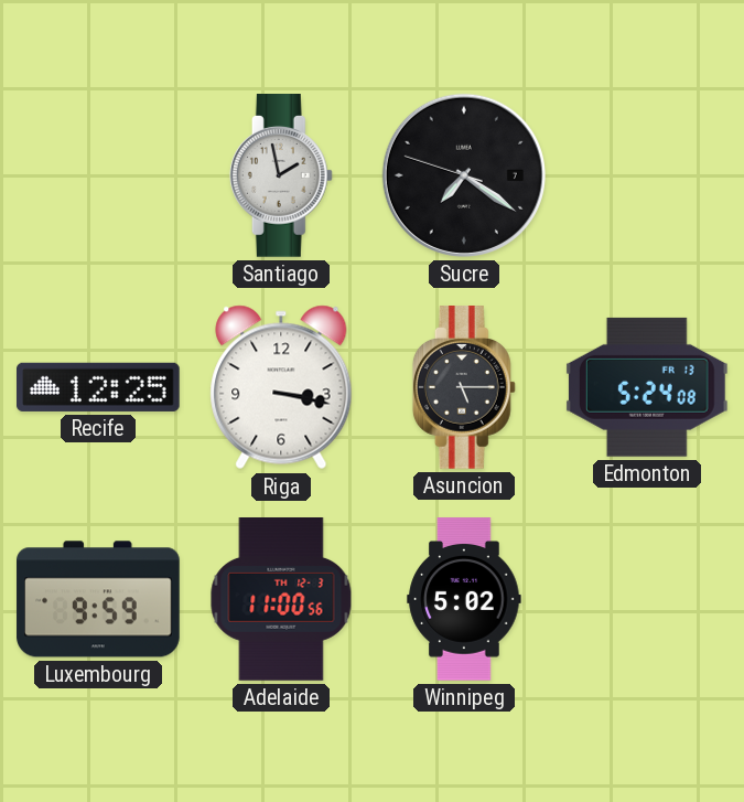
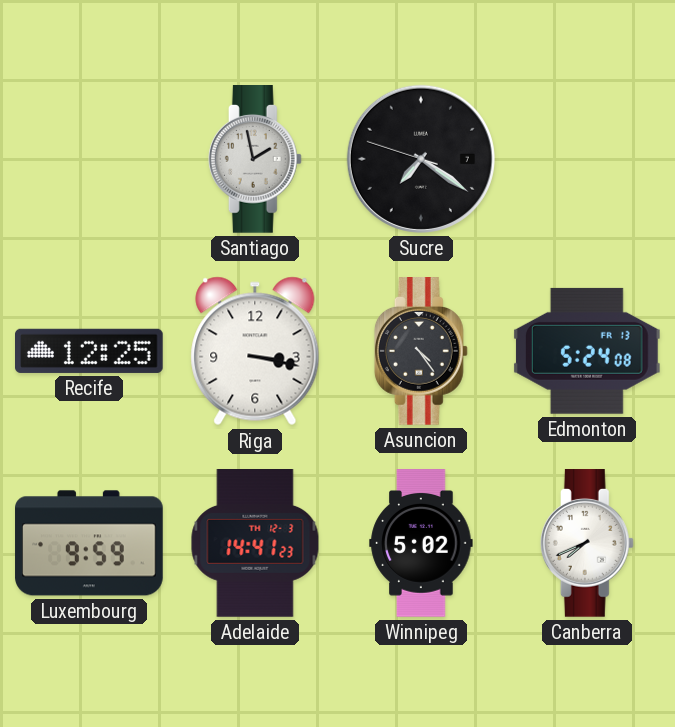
Asuncion: 5:15 -> 4:24 (421, 352)
Adelaide: 11:00 -> 14:41 (255, 543)
Canberra: none -> 7:41 (587, 544)
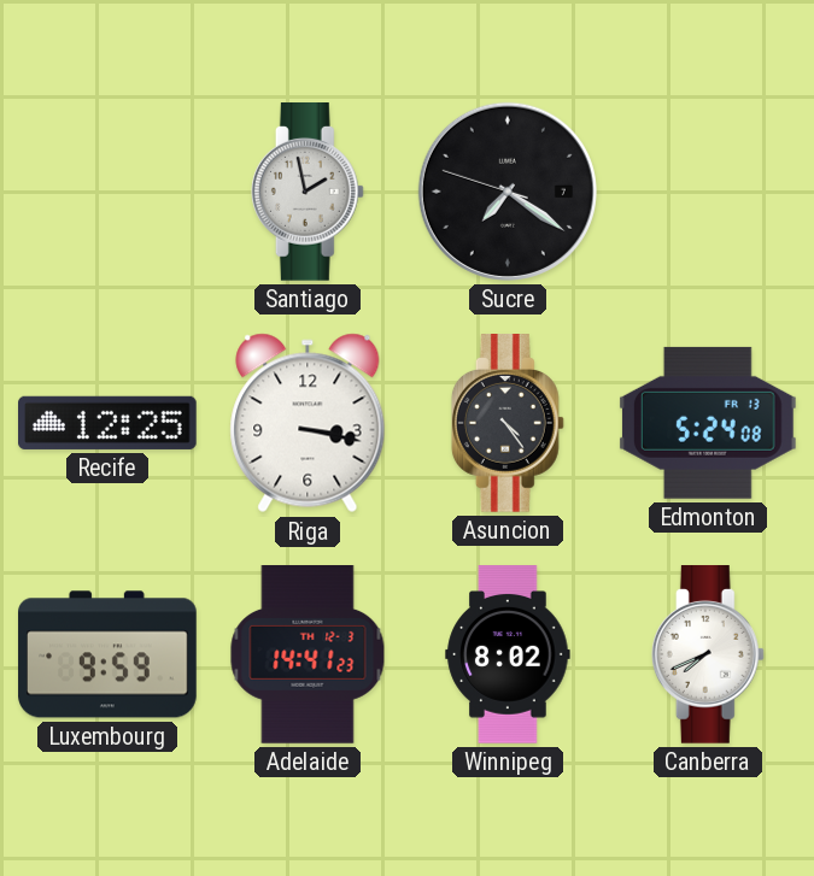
Winnipeg: 5:02 -> 8:02 (508, 654)
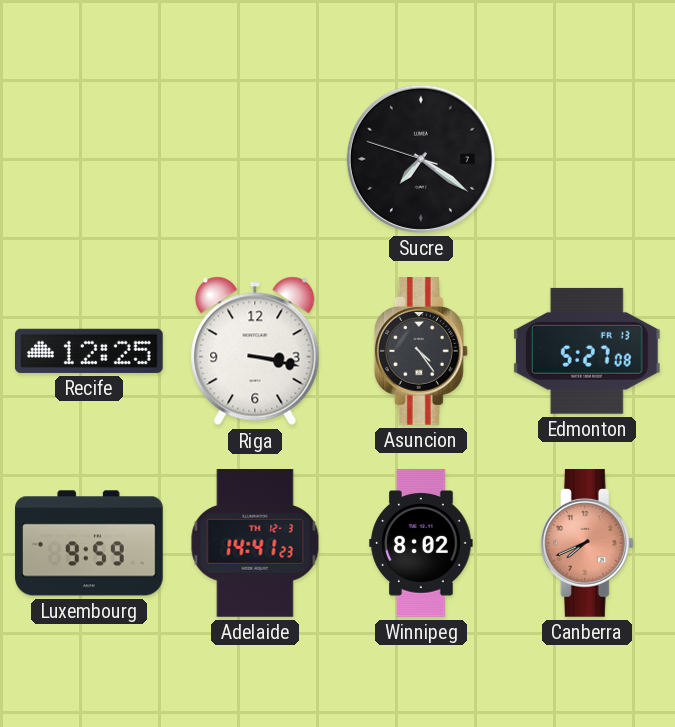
Santiago: 1:58 -> none (308, 193)
Edmonton: 5:24 -> 5:27 (587, 351)
Canberra dial: white -> salmon (587, 544)
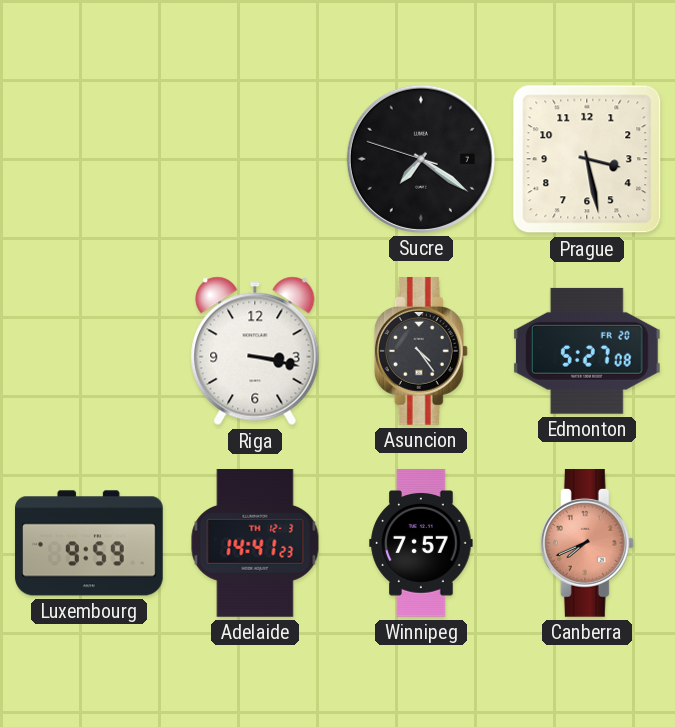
Prague: none -> 3:28 (587, 159)
Recife: 12:25 -> none (90, 351)
Edmonton date: FR 13 -> FR 20 (587, 351)
Winnipeg: 8:02 -> 7:57 (421, 543)
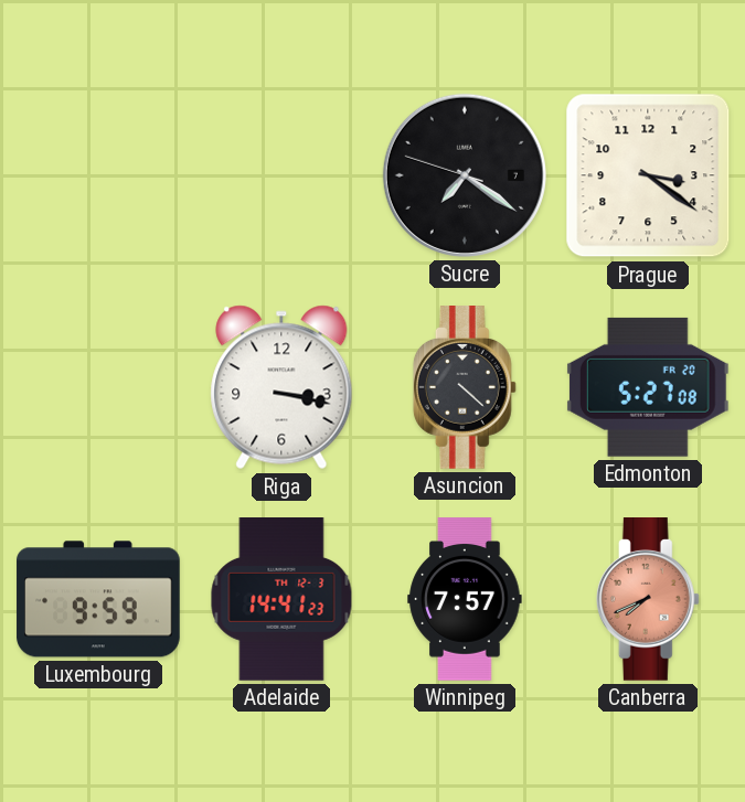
Prague: 3:28 -> 3:21 (648, 175)
Asuncion: 4:24 -> 4:22 (465, 388)
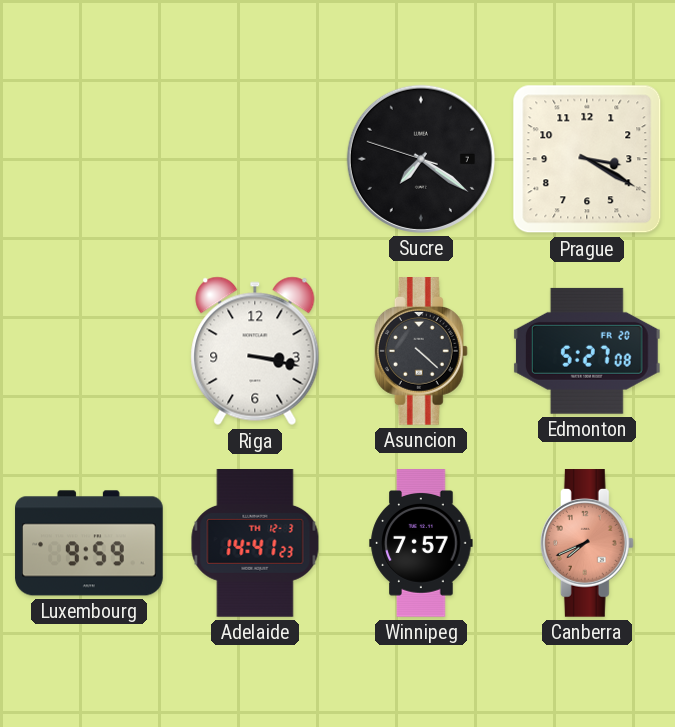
Prague: 3:21 -> 3:20 (587, 159)
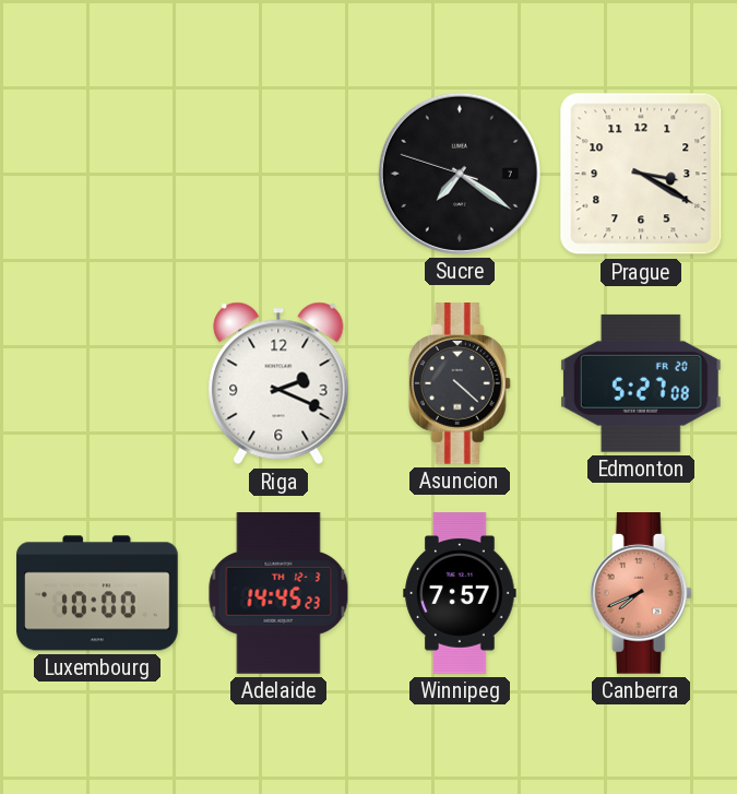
Riga: 3:17 -> 2:19 (278, 383)
Luxembourg: 9:59 -> 10:00 (97, 593)
Adelaide: 14:41 -> 14:45 (278, 593)
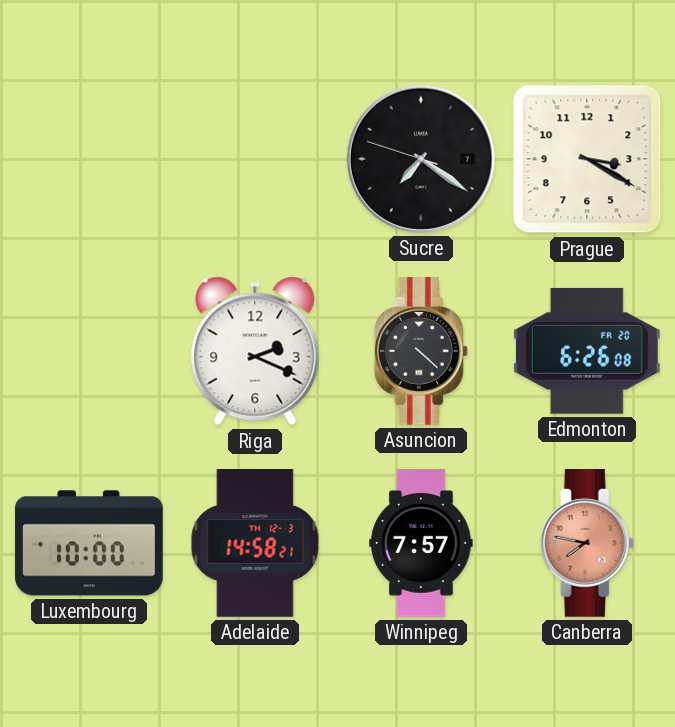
Edmonton: 5:27 -> 6:26 (587, 351)
Adelaide: 14:45 -> 14:58 (255, 543)
Canberra: 7:41 -> 7:47 (587, 544)
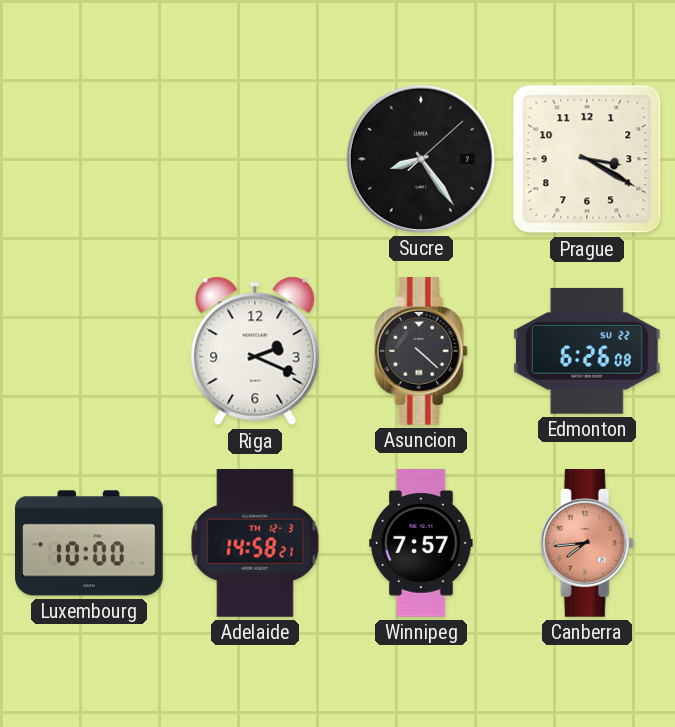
Sucre: 7:20 -> 8:24 (421, 159)
Edmonton date: FR 20 -> SU 22 (587, 351)
Canberra: 7:47 -> 7:44 (587, 544)
